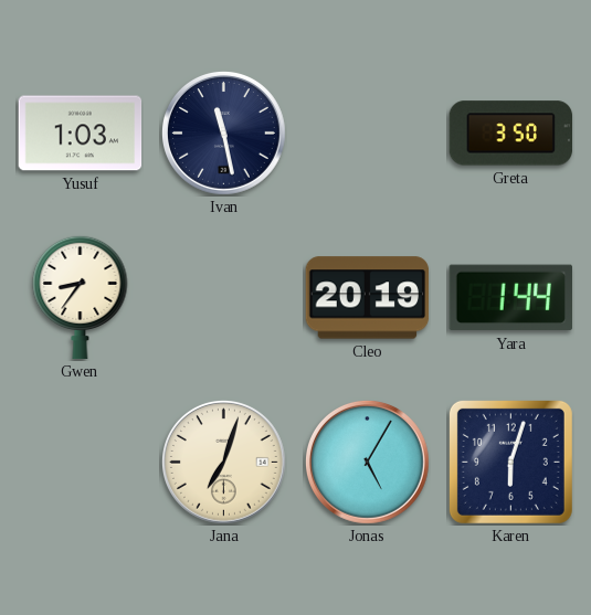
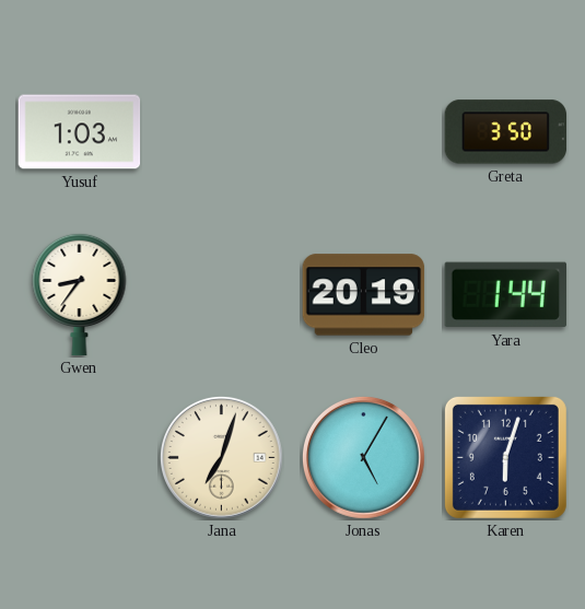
Ivan: 11:28 -> none (224, 134)
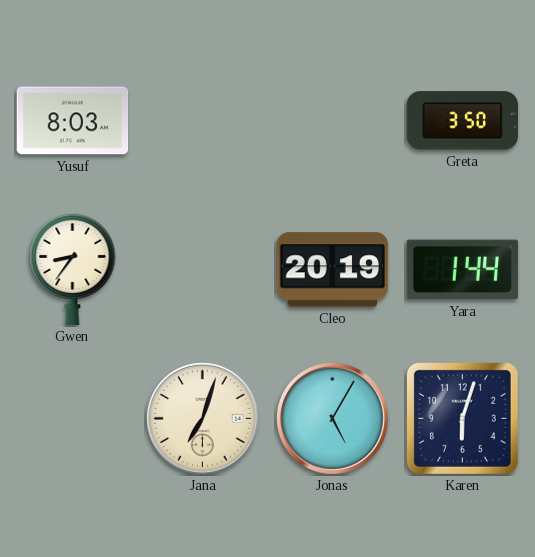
Yusuf: 1:03 -> 8:03 (73, 121)
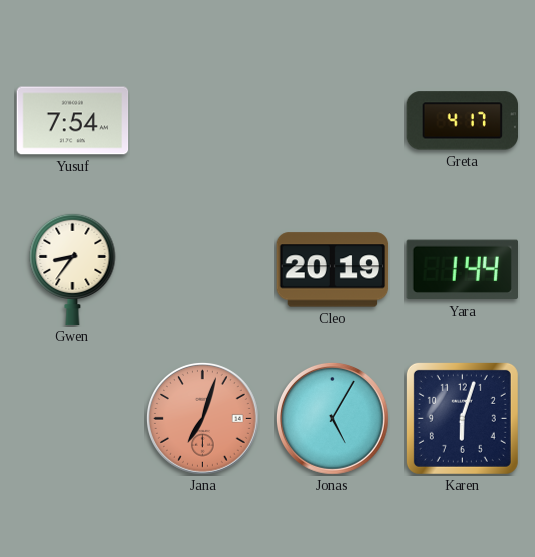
Yusuf: 8:03 -> 7:54 (73, 121)
Greta: 3:50 -> 4:17 (463, 121)
Jana dial: cream -> salmon (203, 419)
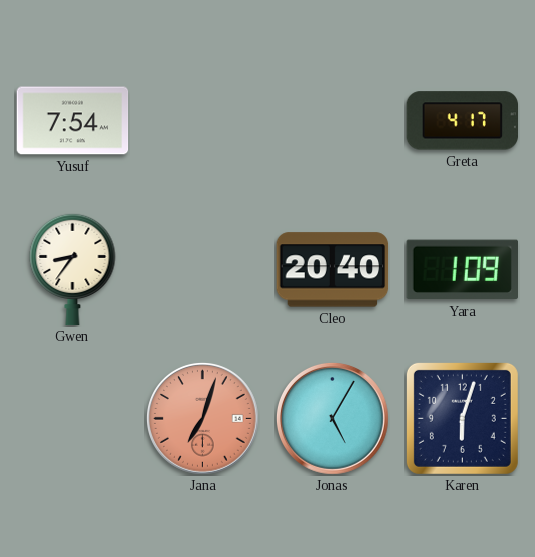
Cleo: 20:19 -> 20:40 (333, 270)
Yara: 1:44 -> 1:09 (462, 270)
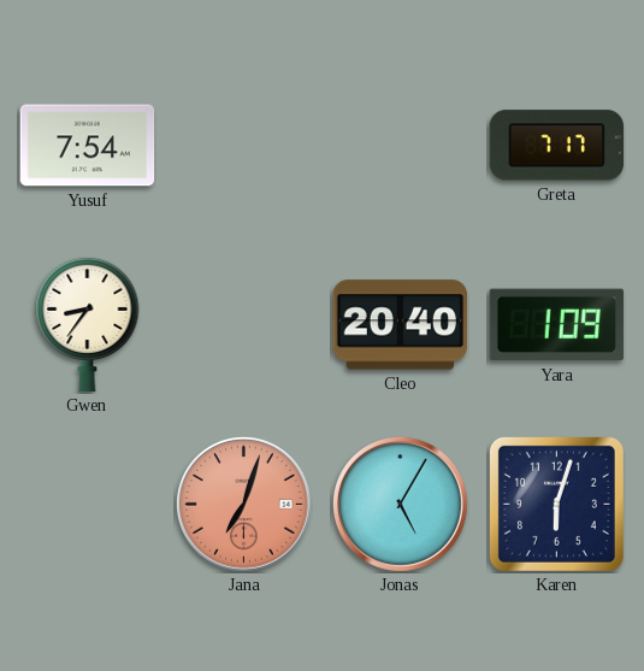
Greta: 4:17 -> 7:17 (557, 146)
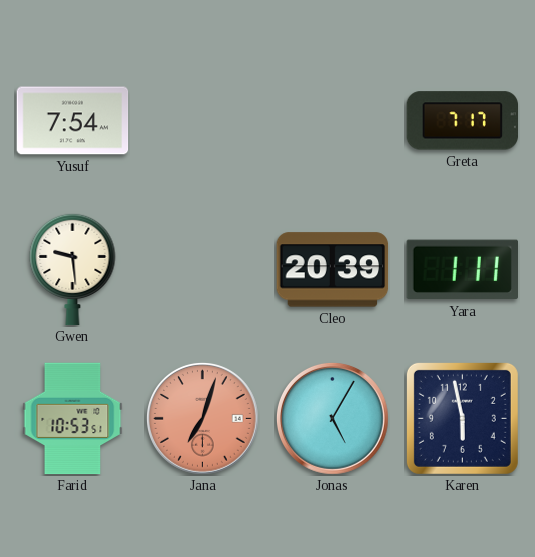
Gwen: 8:36 -> 9:29 (73, 269)
Cleo: 20:40 -> 20:39 (333, 270)
Yara: 1:09 -> 1:11 (462, 270)
Farid: none -> 10:53 (73, 419)
Karen: 6:03 -> 5:58 (462, 418)
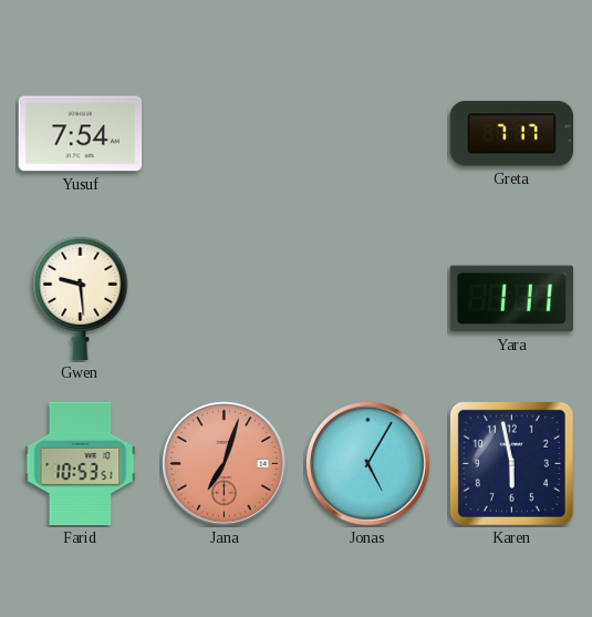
Cleo: 20:39 -> none (333, 270)
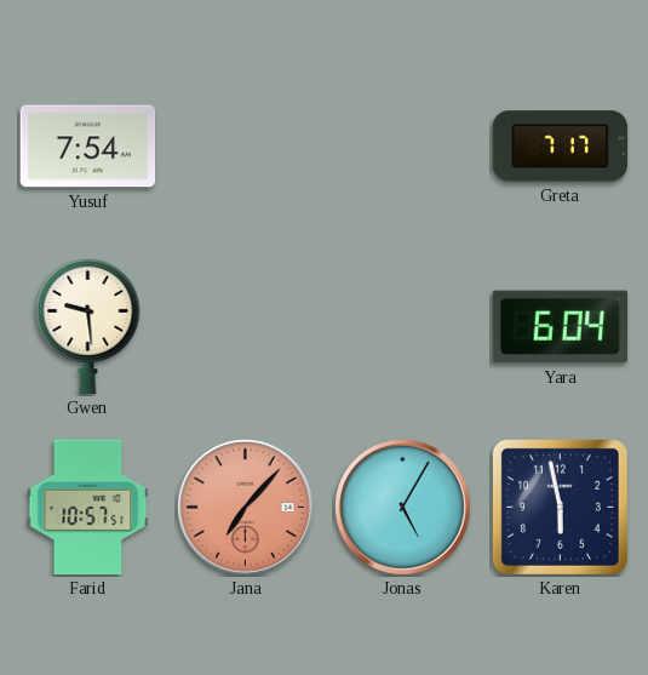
Yara: 1:11 -> 6:04 (560, 327)
Farid: 10:53 -> 10:57 (88, 508)
Jana: 7:03 -> 7:07 (246, 508)
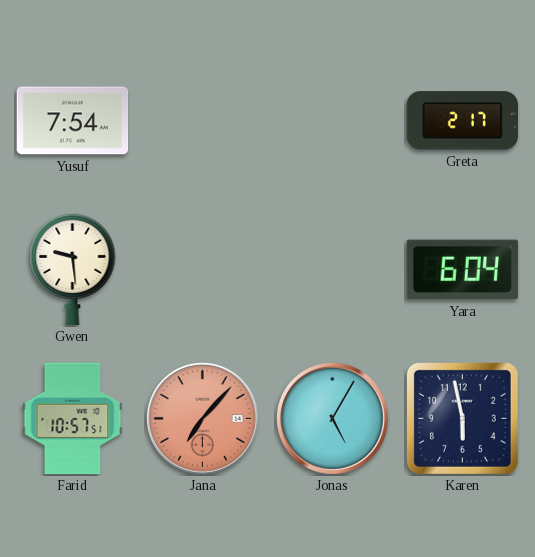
Greta: 7:17 -> 2:17 (463, 121)
